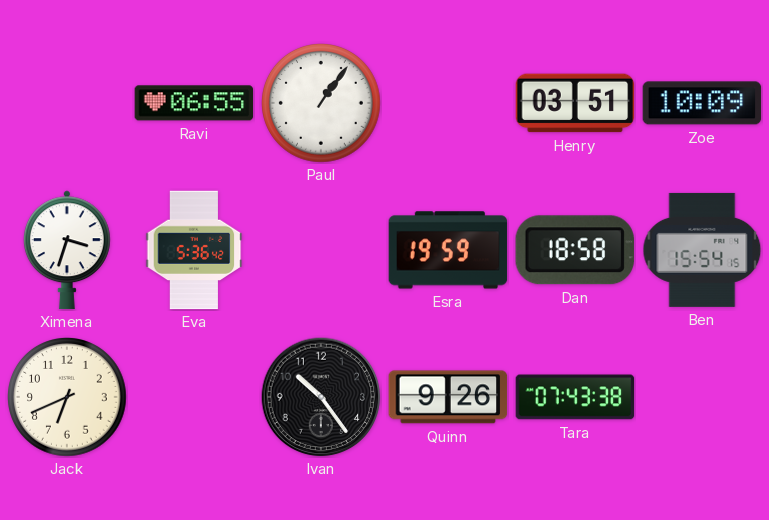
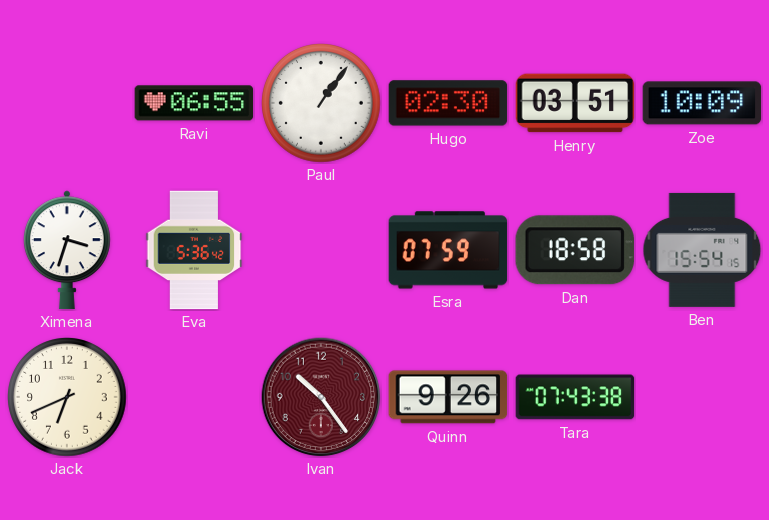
Hugo: none -> 02:30 (448, 103)
Esra: 19:59 -> 07:59 (448, 250)
Ivan dial: black -> burgundy (321, 397)
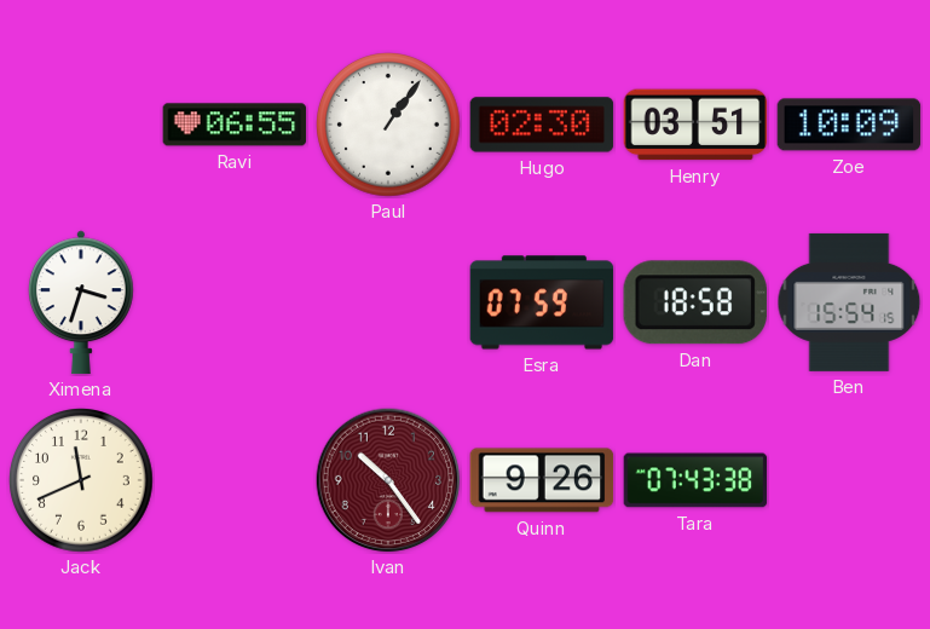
Eva: 5:36 -> none (194, 250)
Jack: 6:41 -> 11:41 (82, 481)
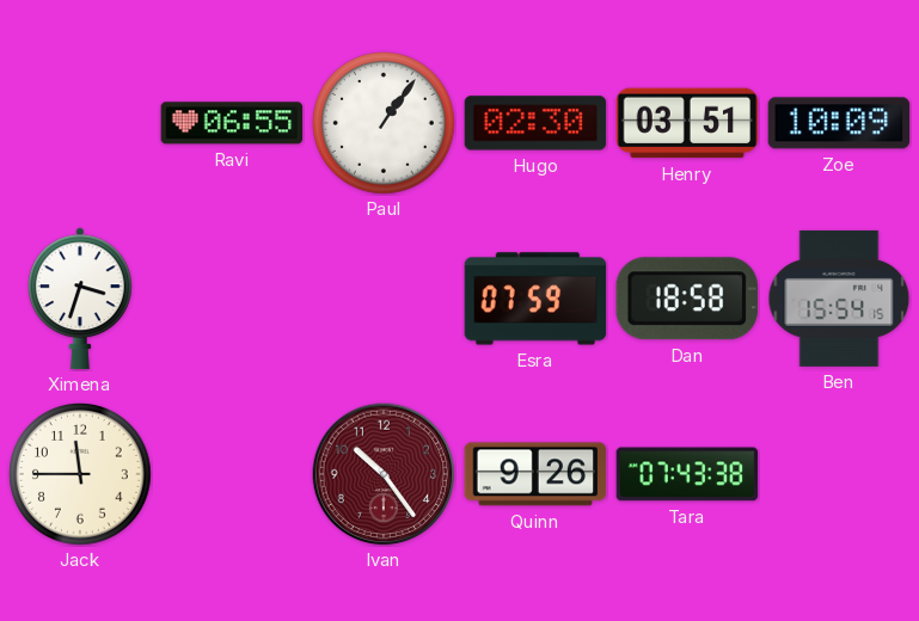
Jack: 11:41 -> 11:45 (81, 475)
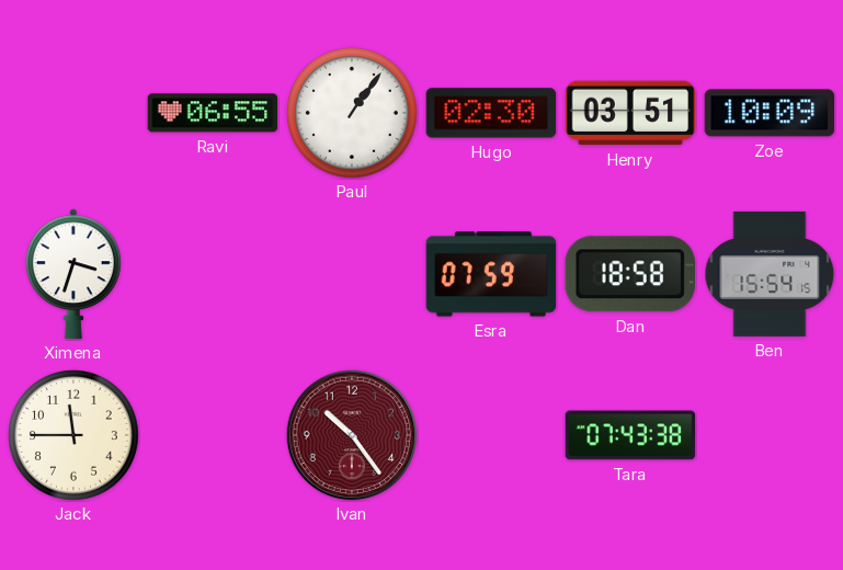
Quinn: 9:26 -> none (535, 474)
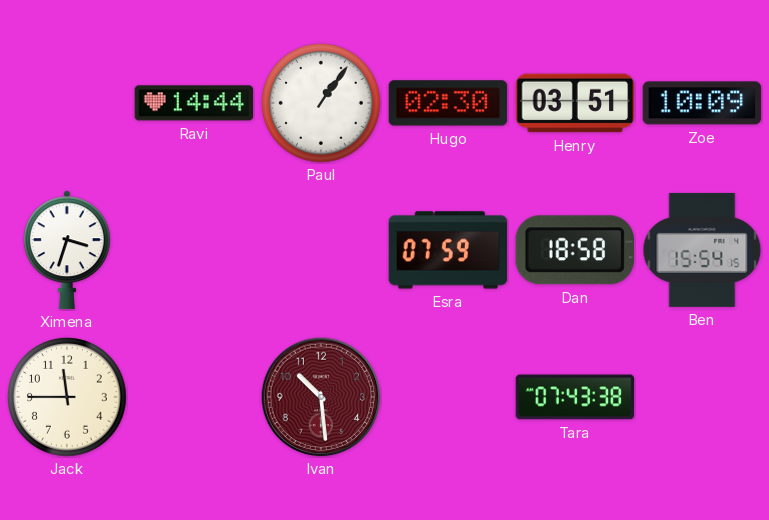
Ravi: 06:55 -> 14:44 (194, 103)
Ivan: 10:24 -> 10:29 (321, 397)
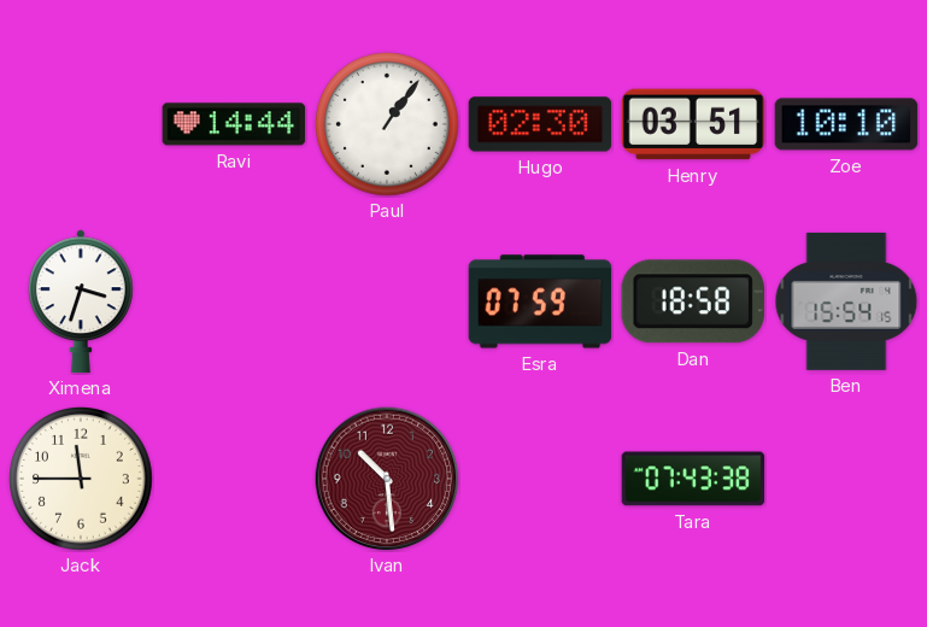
Zoe: 10:09 -> 10:10 (846, 124)
